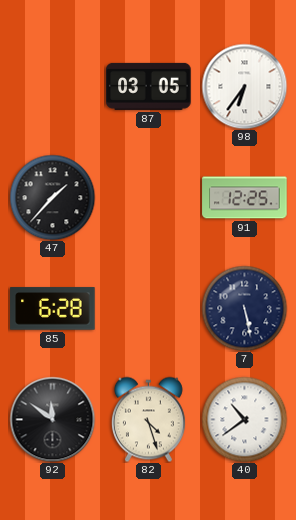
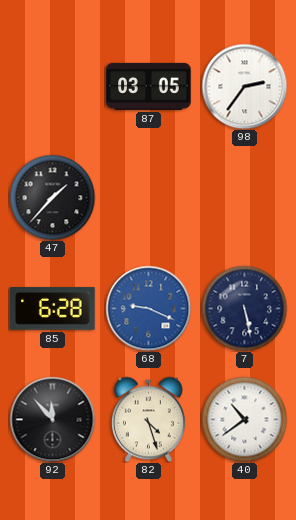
98: 6:36 -> 2:36 (244, 86)
91: 12:25 -> none (245, 198)
68: none -> 9:19 (148, 308)
92: 11:51 -> 11:53 (52, 419)
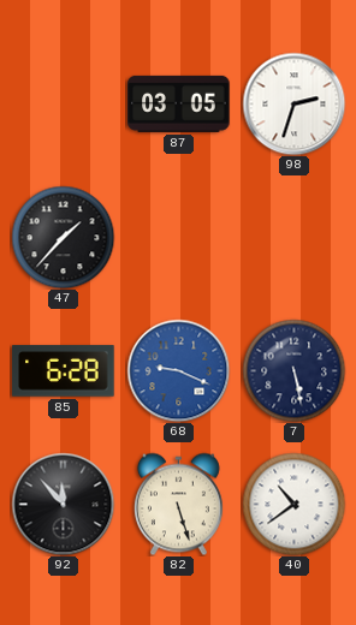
98: 2:36 -> 2:33 (293, 103)
82: 4:27 -> 5:27 (178, 504)
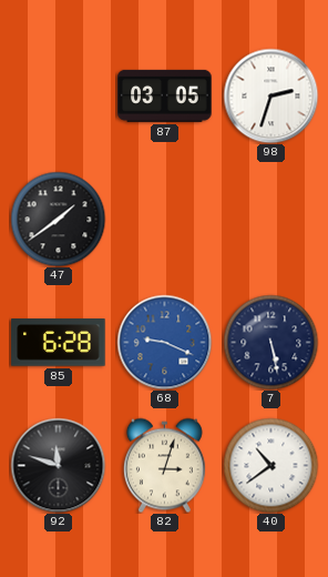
47: 1:37 -> 1:39 (58, 219)
92: 11:53 -> 11:48 (58, 465)
82: 5:27 -> 3:03 (164, 465)
